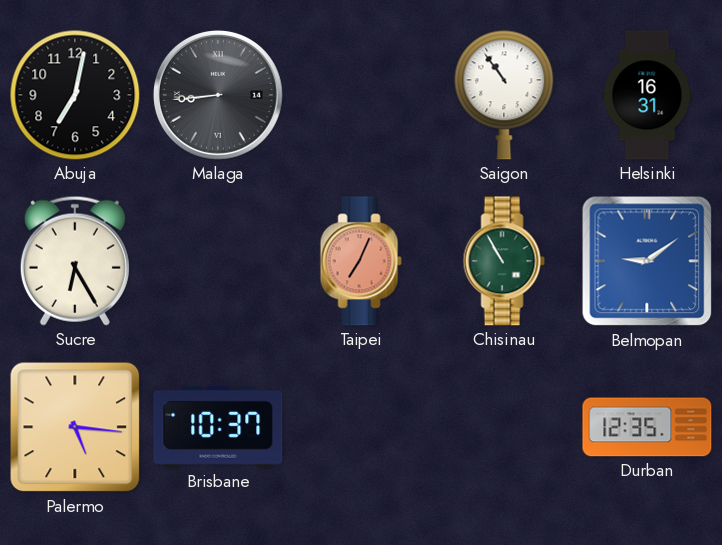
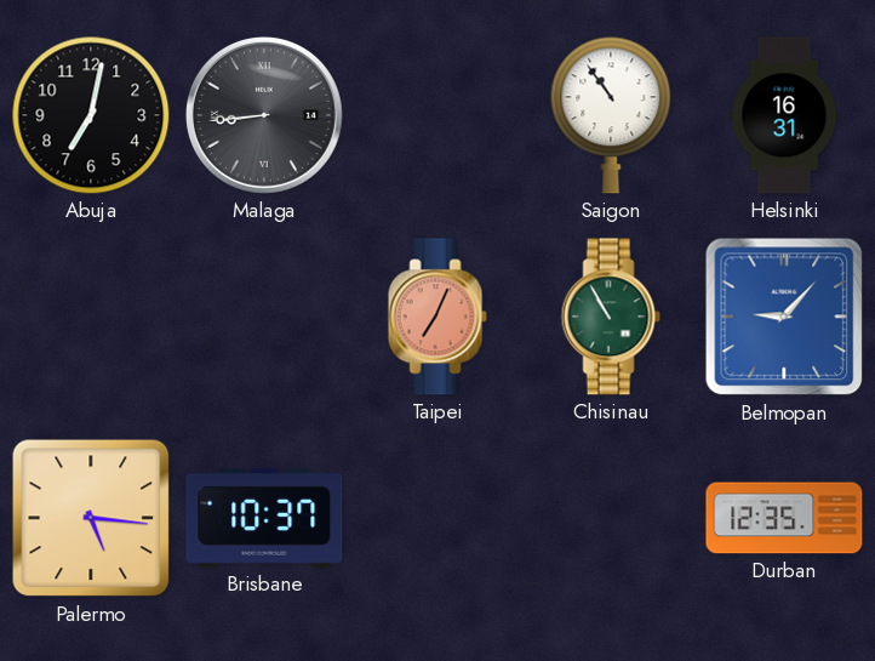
Sucre: 6:25 -> none (75, 261)
Belmopan: 9:09 -> 9:07 (784, 317)
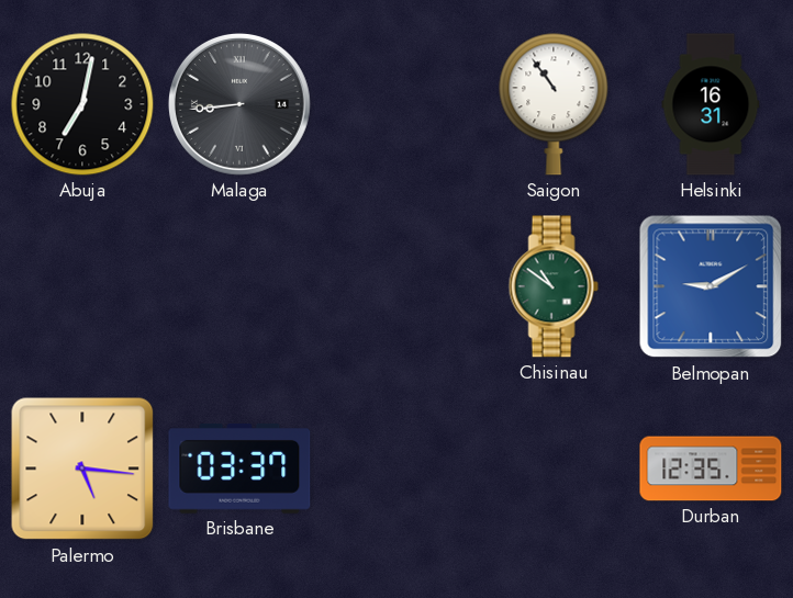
Taipei: 7:04 -> none (438, 317)
Chisinau: 10:55 -> 10:51 (554, 286)
Belmopan: 9:07 -> 9:10 (711, 286)
Brisbane: 10:37 -> 03:37 (239, 469)
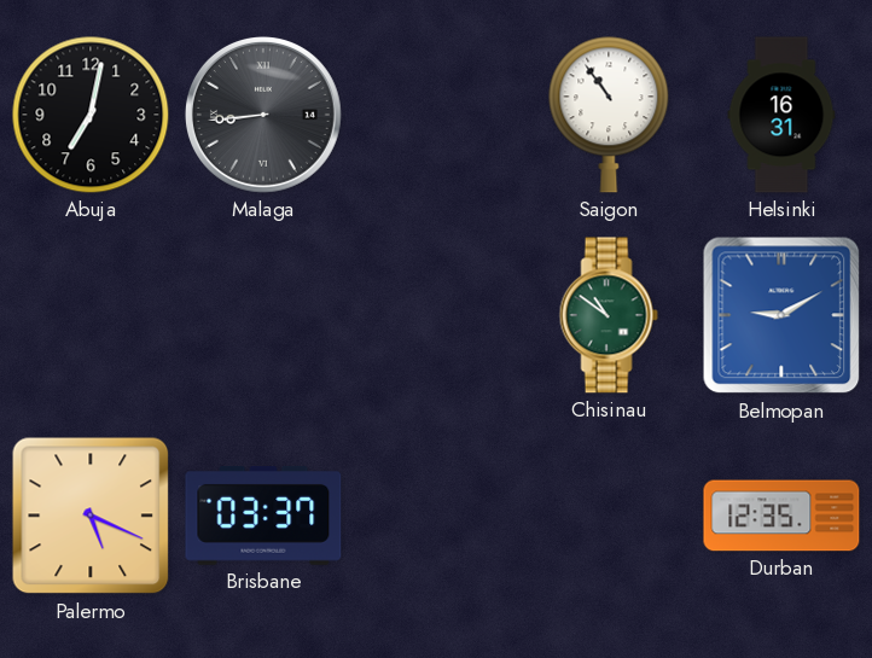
Palermo: 5:16 -> 5:19 (91, 516)
